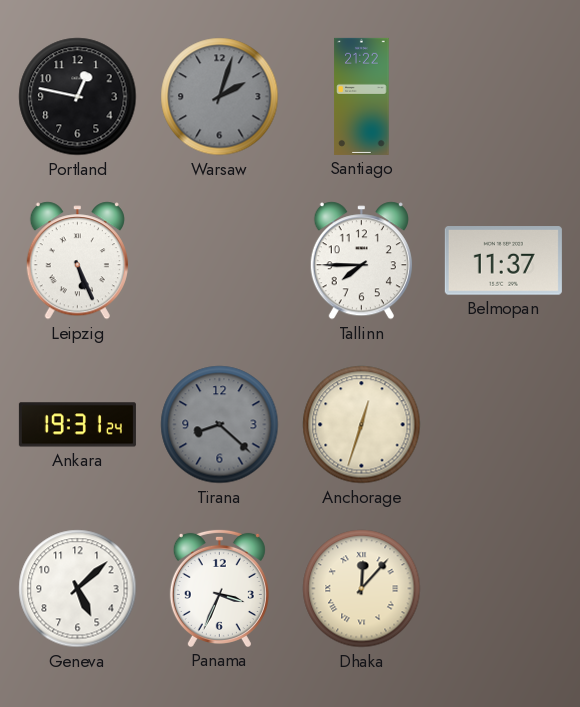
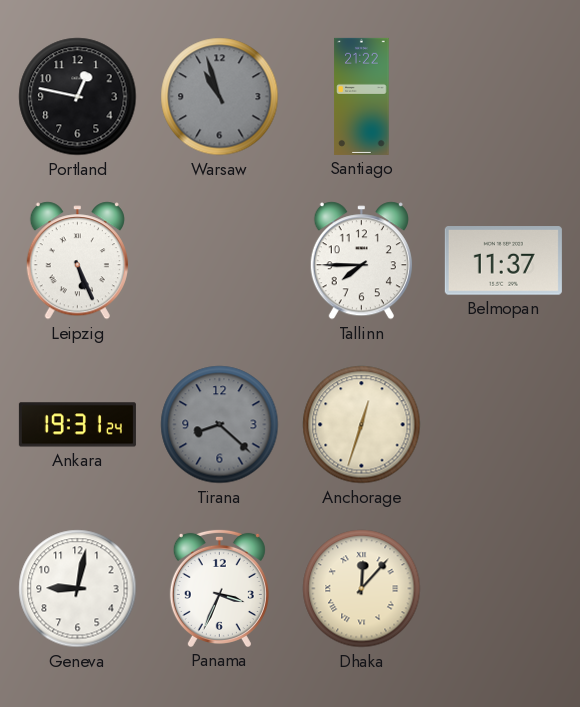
Warsaw: 2:03 -> 10:57 (220, 97)
Geneva: 5:08 -> 9:02 (78, 589)
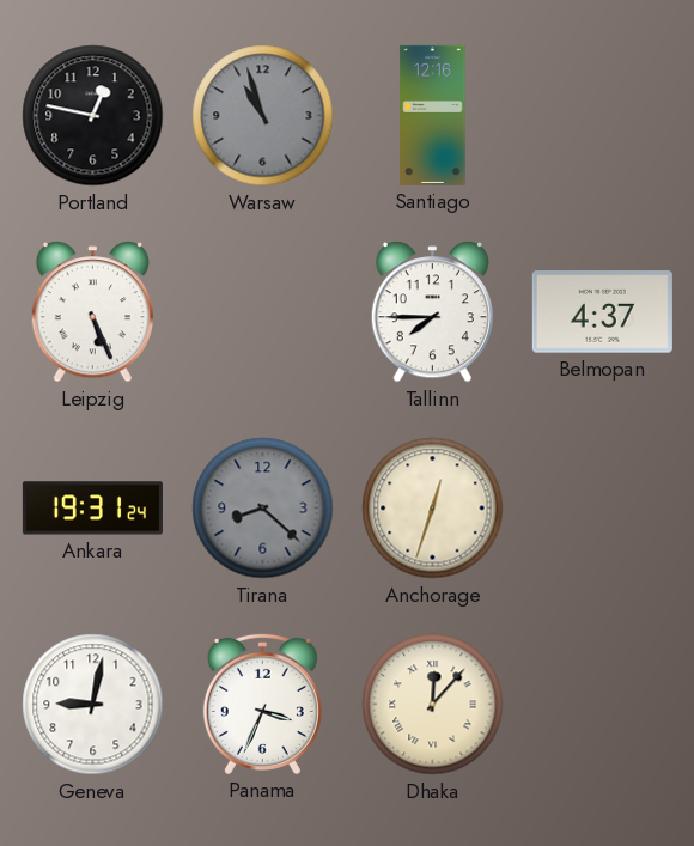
Santiago: 21:22 -> 12:16 (433, 115)
Belmopan: 11:37 -> 4:37 (602, 312)
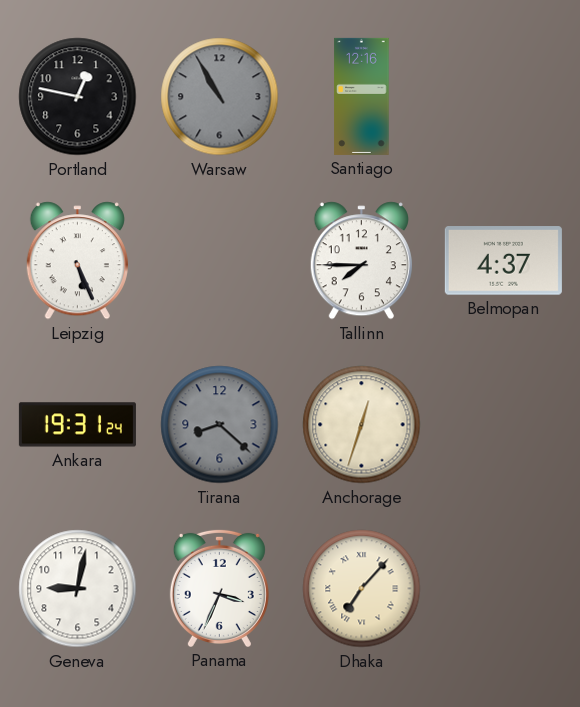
Warsaw: 10:57 -> 10:55 (220, 97)
Dhaka: 12:07 -> 7:07 (362, 589)
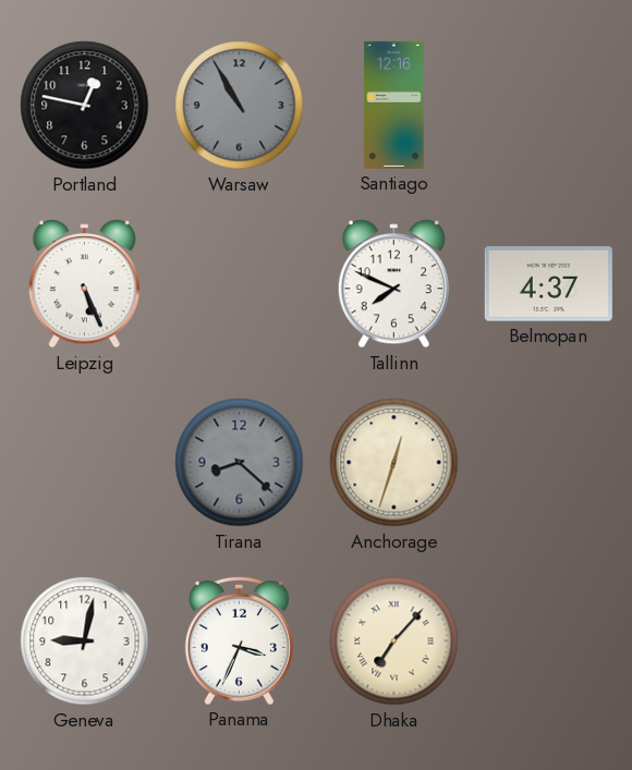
Tallinn: 7:45 -> 7:49 (393, 284)
Ankara: 19:31 -> none (77, 425)
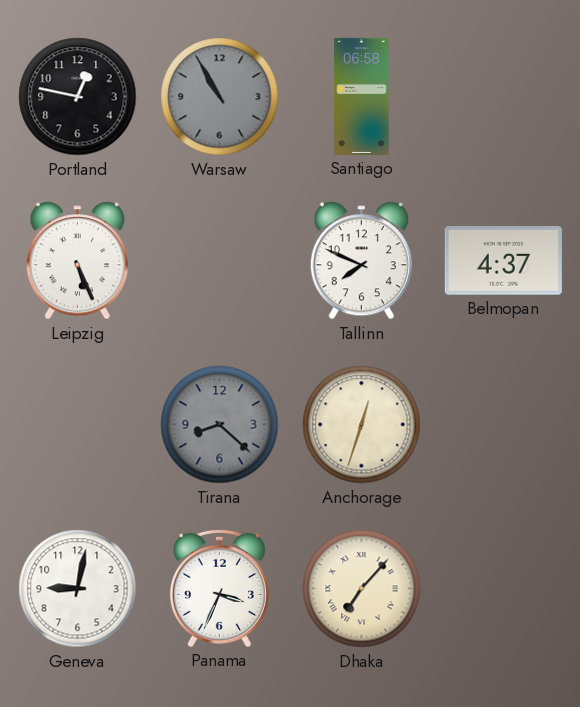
Santiago: 12:16 -> 06:58 (362, 96)
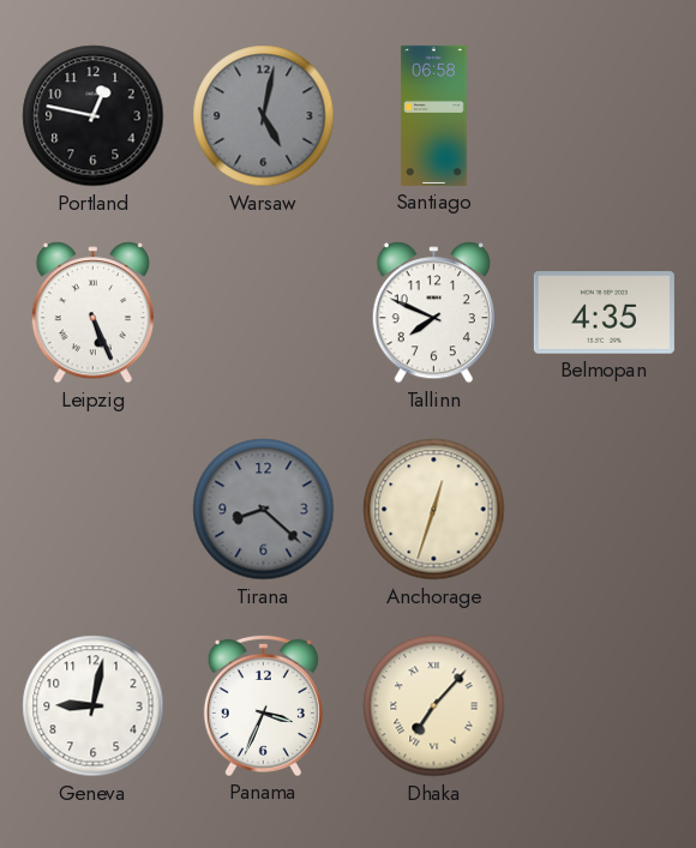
Warsaw: 10:55 -> 5:02 (264, 116)
Belmopan: 4:37 -> 4:35 (604, 313)
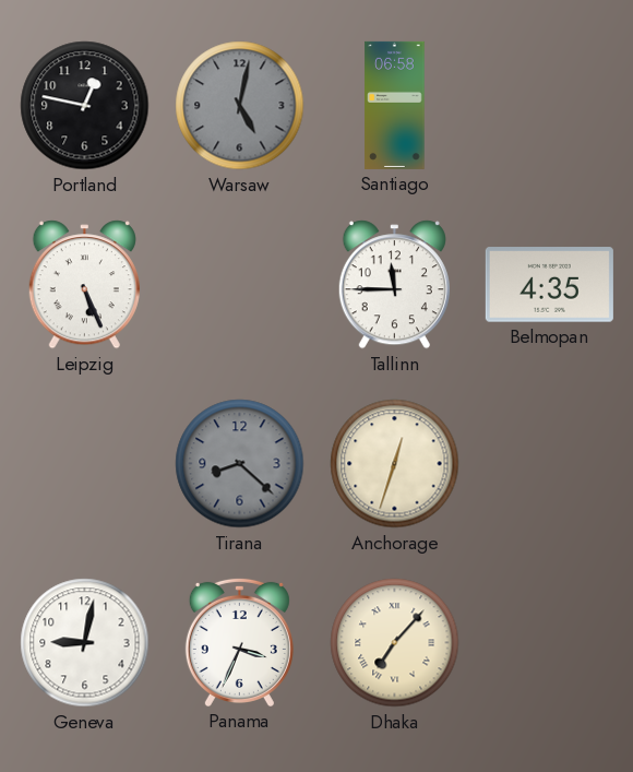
Tallinn: 7:49 -> 11:45 (394, 285)
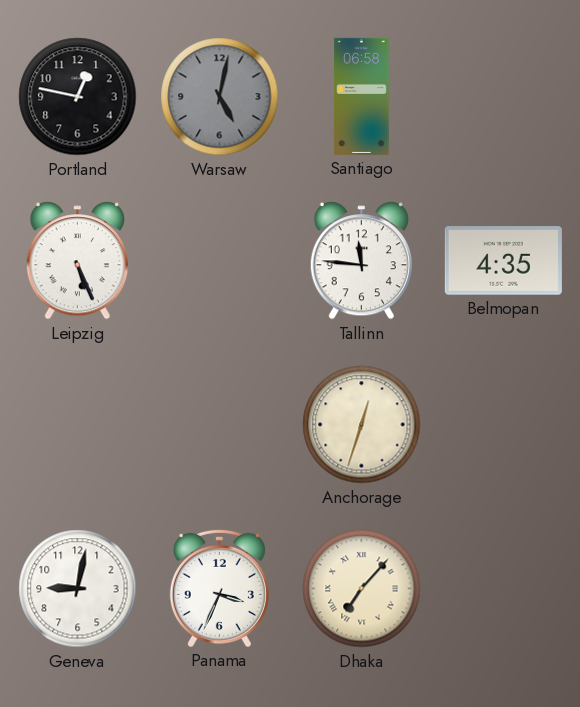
Tallinn: 11:45 -> 11:46 (361, 261)
Tirana: 8:22 -> none (240, 464)
